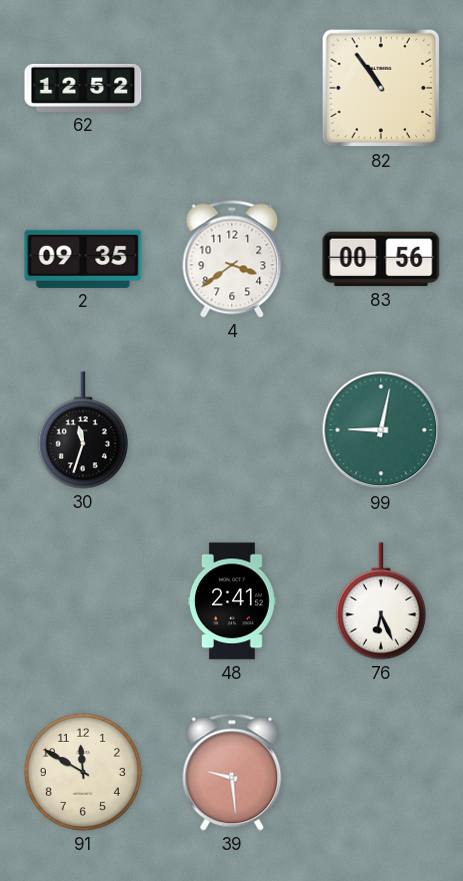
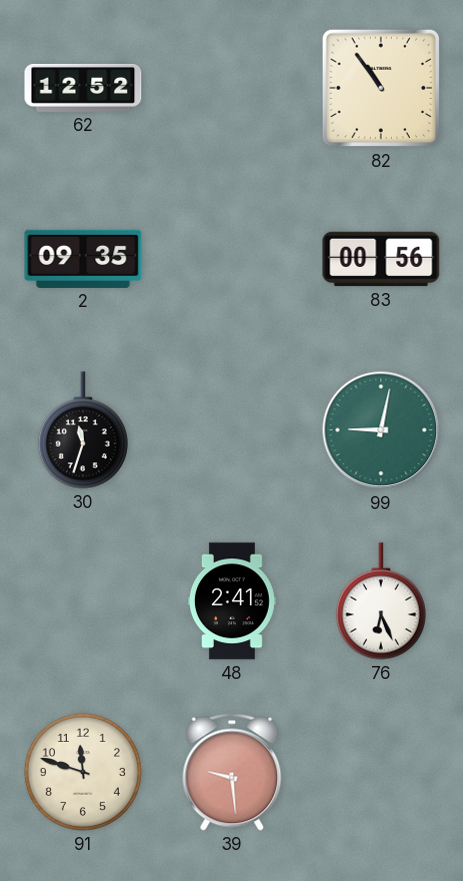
4: 3:39 -> none (232, 259)
91: 11:50 -> 11:48 (83, 772)
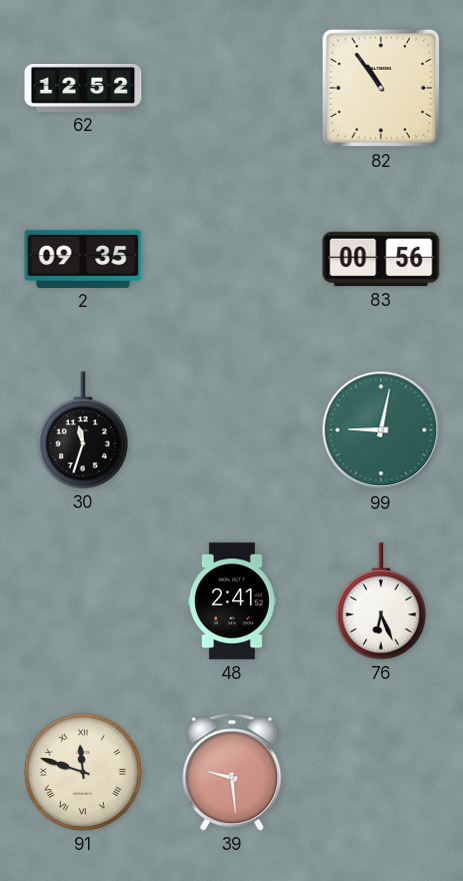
91 numerals: Arabic -> Roman (83, 772)
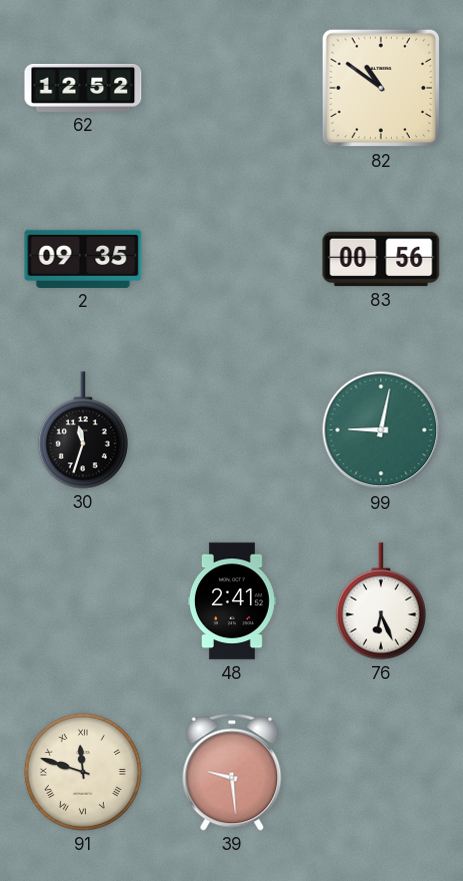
82: 10:54 -> 10:51 (381, 88)
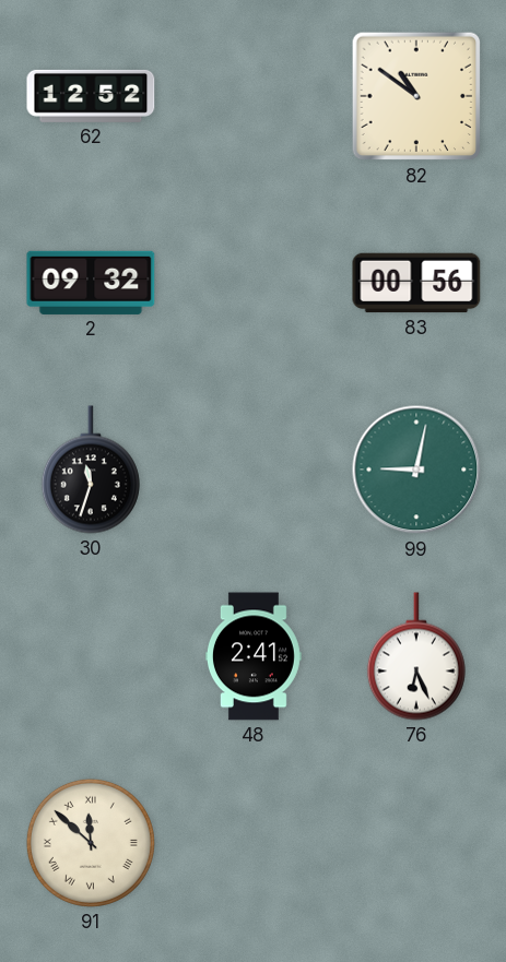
2: 09:35 -> 09:32 (91, 283)
91: 11:48 -> 11:52 (91, 843)
39: 9:29 -> none (232, 772)
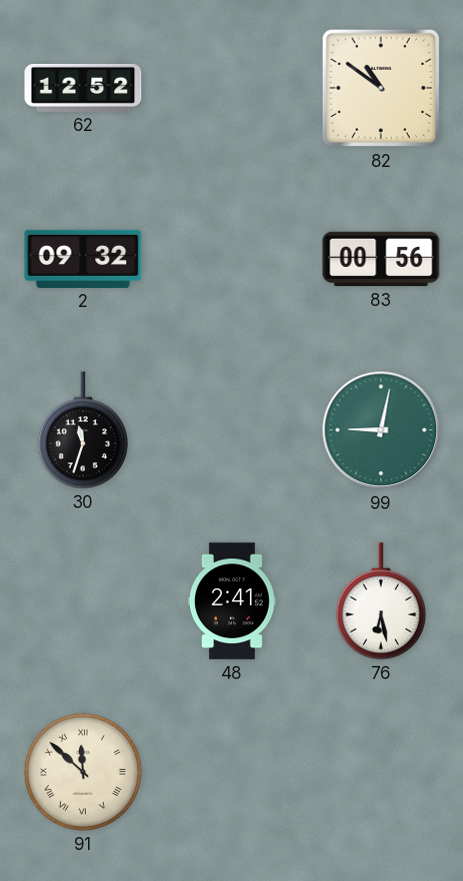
76: 6:26 -> 6:28 (381, 601)
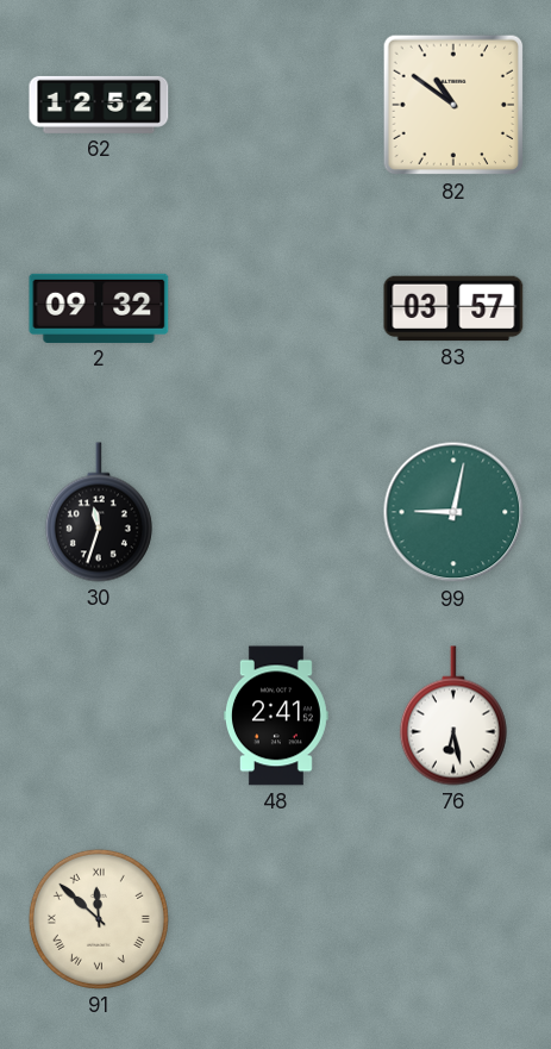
83: 00:56 -> 03:57 (453, 308)
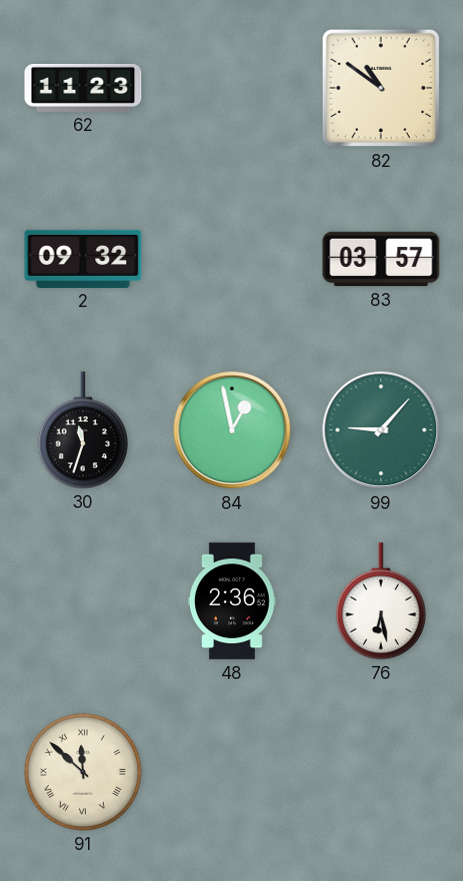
62: 12:52 -> 11:23 (83, 88)
84: none -> 12:58 (232, 430)
99: 9:02 -> 9:07 (381, 430)
48: 2:41 -> 2:36 (232, 601)
